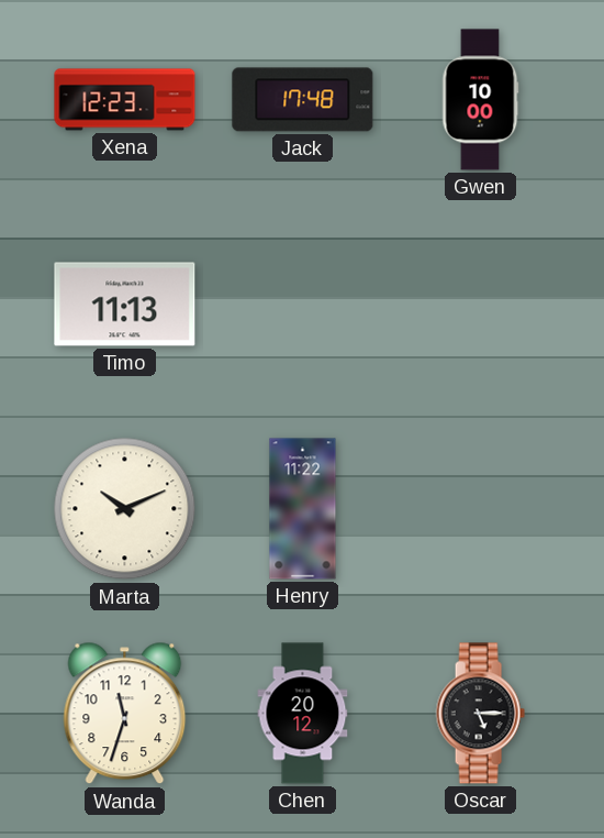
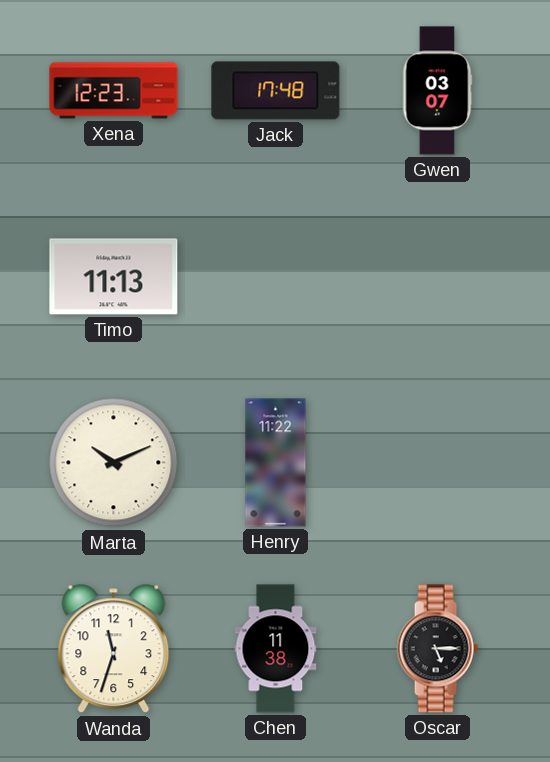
Gwen: 10:00 -> 03:07 (438, 91)
Chen: 20:12 -> 11:38 (276, 649)
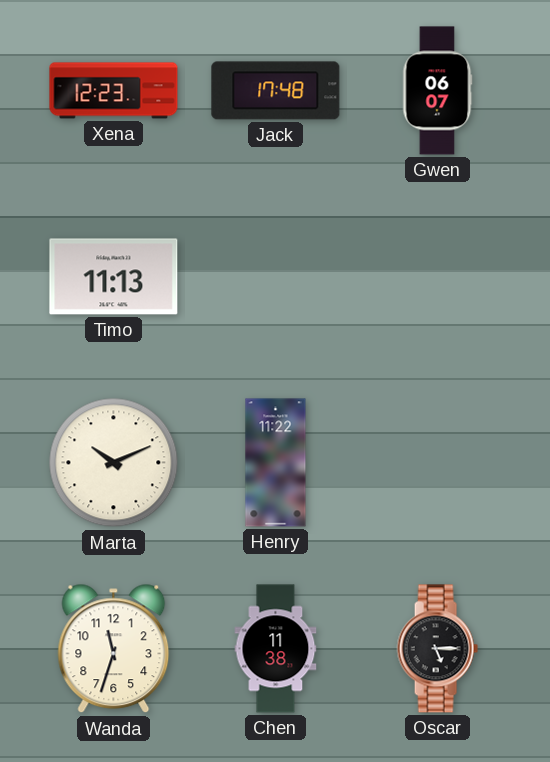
Gwen: 03:07 -> 06:07 (438, 91)
